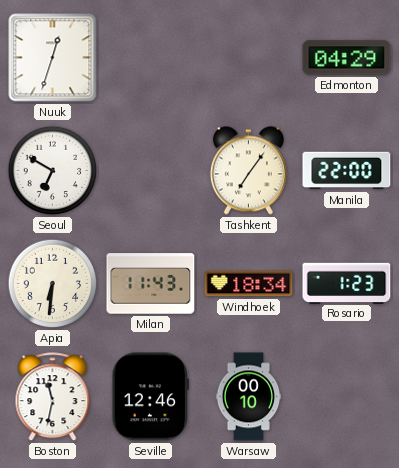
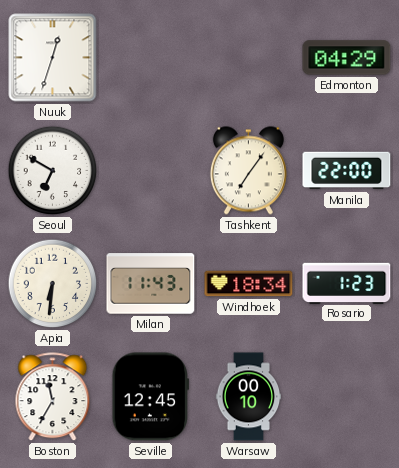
Boston: 11:32 -> 11:35 (53, 397)
Seville: 12:46 -> 12:45 (150, 397)
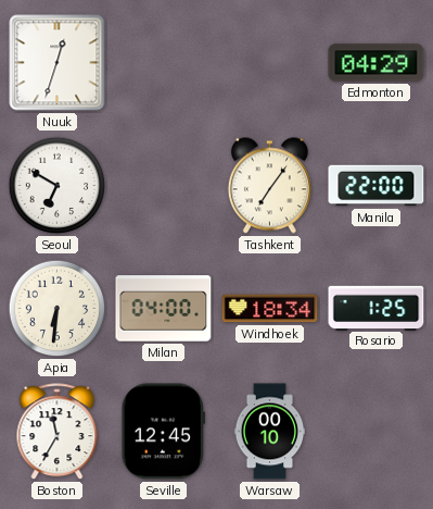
Milan: 11:43 -> 04:00 (164, 309)
Rosario: 1:23 -> 1:25 (377, 308)
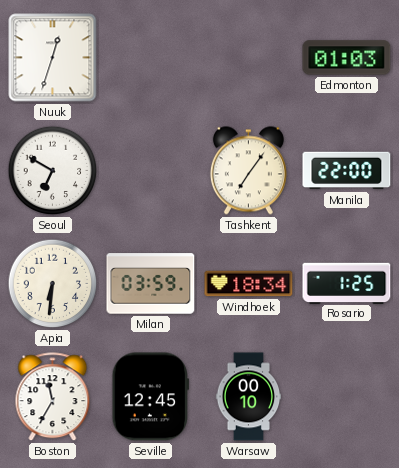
Edmonton: 04:29 -> 01:03 (347, 58)
Milan: 04:00 -> 03:59 (151, 284)
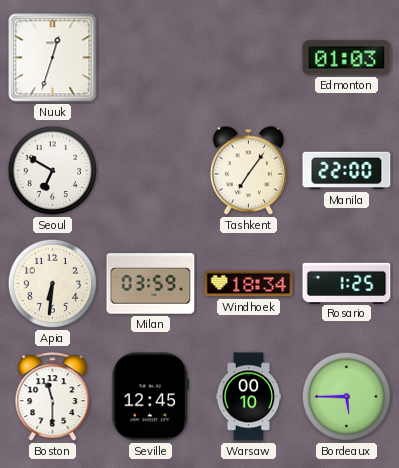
Boston: 11:35 -> 11:30 (53, 397)
Bordeaux: none -> 5:45 (347, 397)
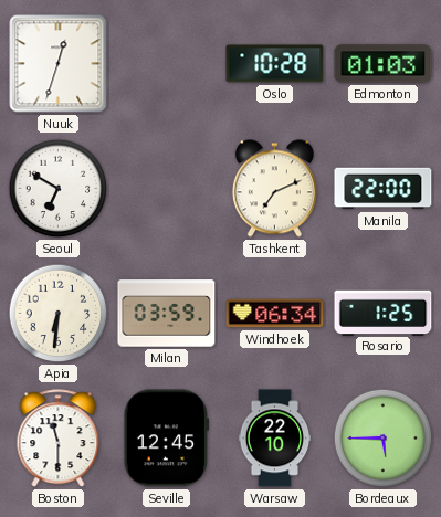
Oslo: none -> 10:28 (275, 64)
Tashkent: 7:06 -> 7:11 (274, 189)
Windhoek: 18:34 -> 06:34 (275, 314)
Warsaw: 00:10 -> 22:10 (275, 439)
